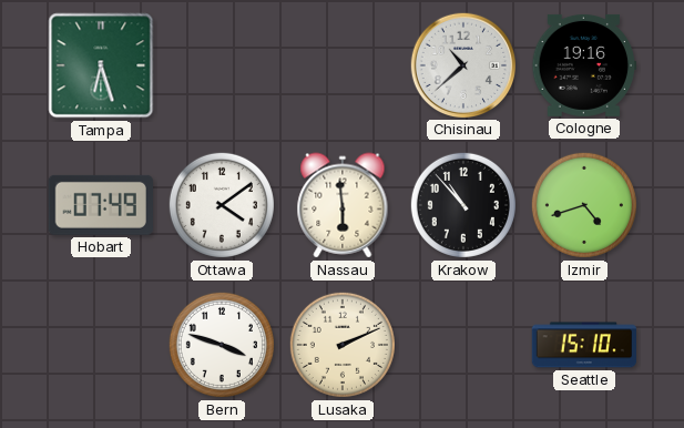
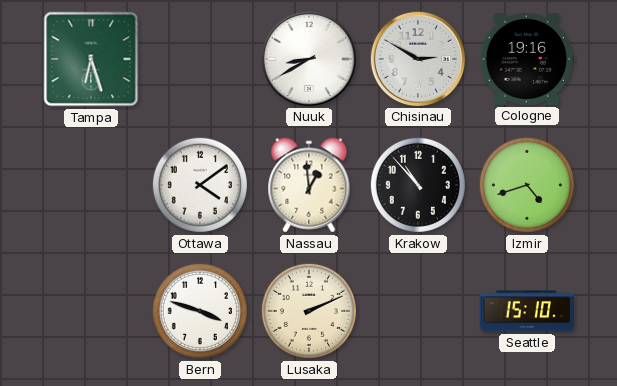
Nuuk: none -> 8:40 (308, 58)
Chisinau: 10:38 -> 2:50 (417, 58)
Hobart: 07:49 -> none (101, 205)
Nassau: 5:59 -> 12:59 (309, 185)
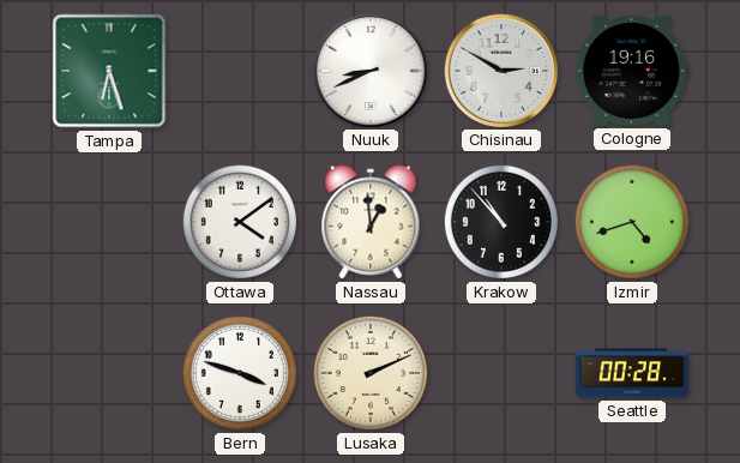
Nuuk: 8:40 -> 8:41 (369, 70)
Seattle: 15:10 -> 00:28 (631, 373)
